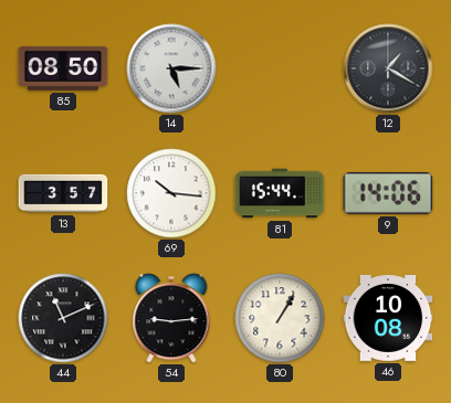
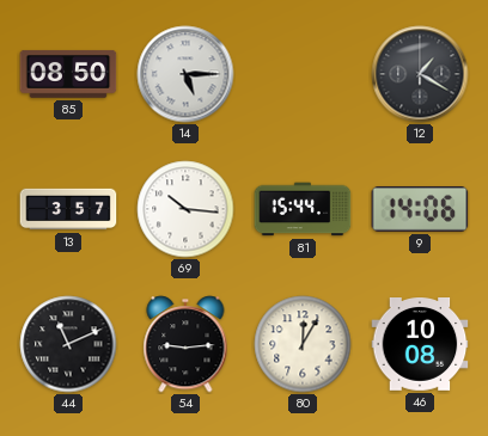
80: 1:05 -> 12:05 (303, 344)
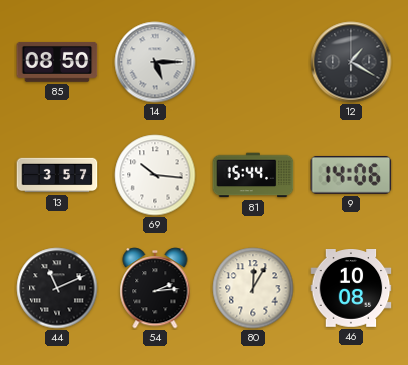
54: 9:14 -> 2:14 (155, 288)
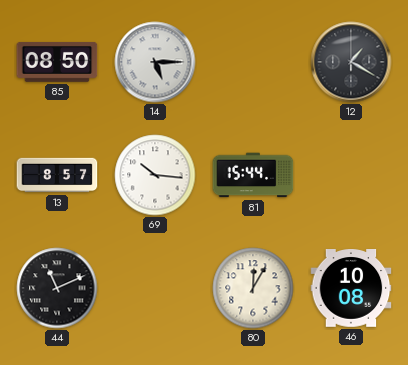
13: 3:57 -> 8:57 (57, 175)
9: 14:06 -> none (351, 175)
54: 2:14 -> none (155, 288)
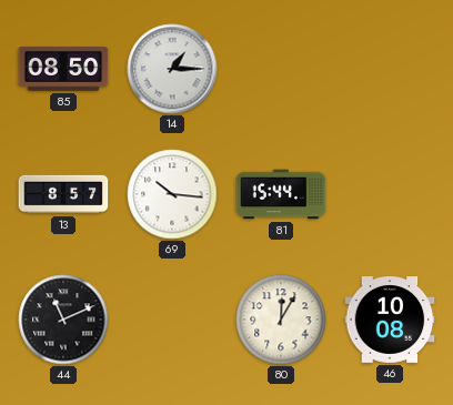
14: 5:15 -> 1:15 (172, 69)
12: 1:20 -> none (351, 62)
